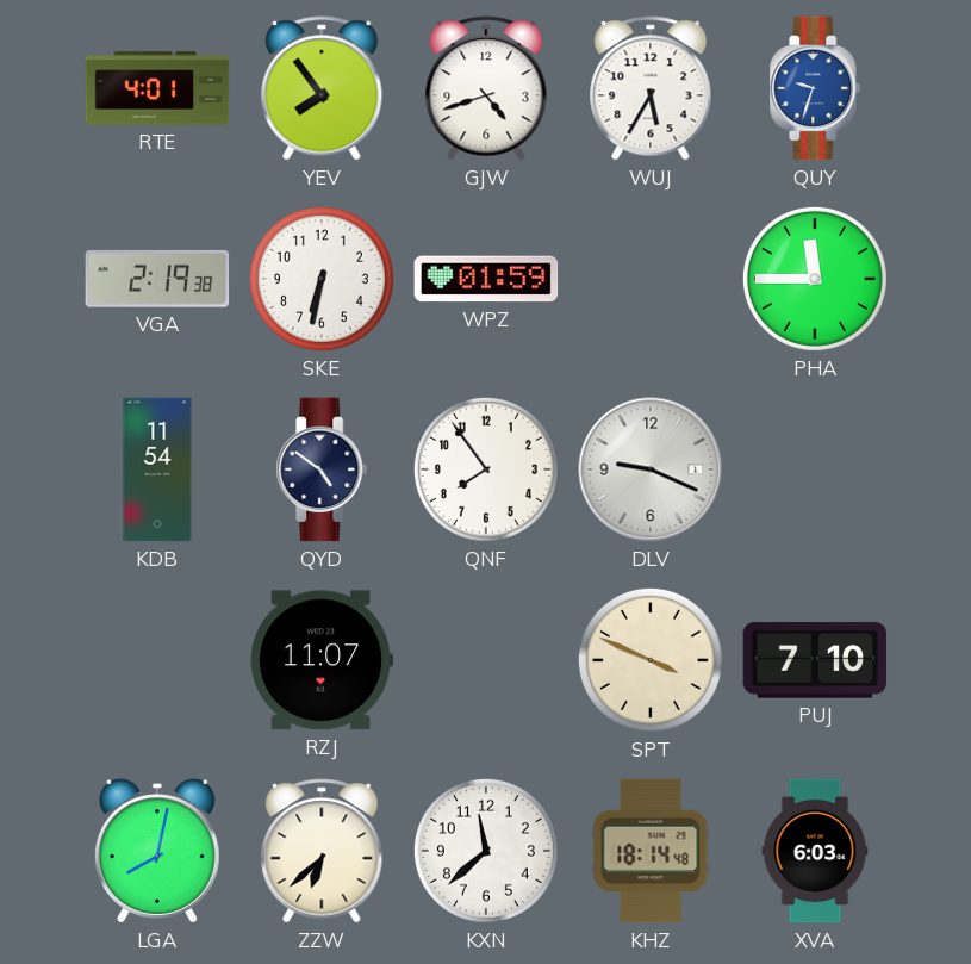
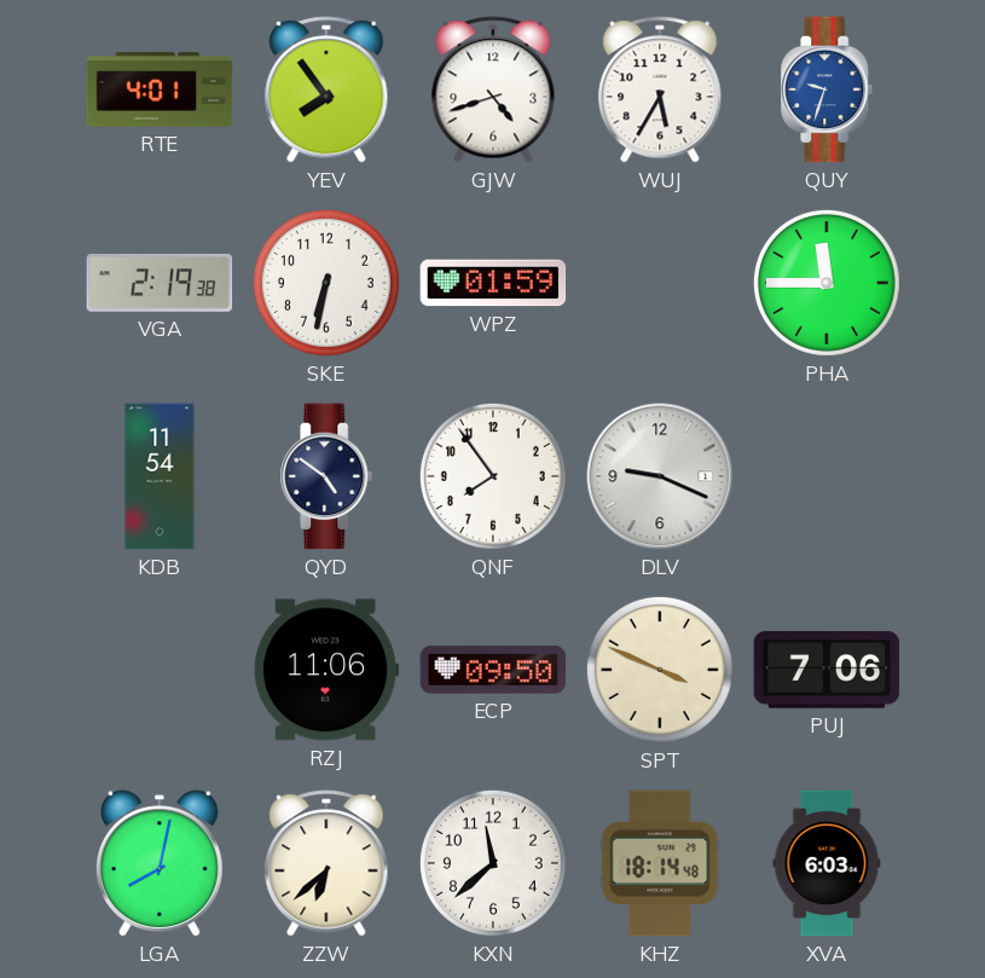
RZJ: 11:07 -> 11:06 (326, 670)
ECP: none -> 09:50 (493, 670)
PUJ: 7:10 -> 7:06 (827, 670)
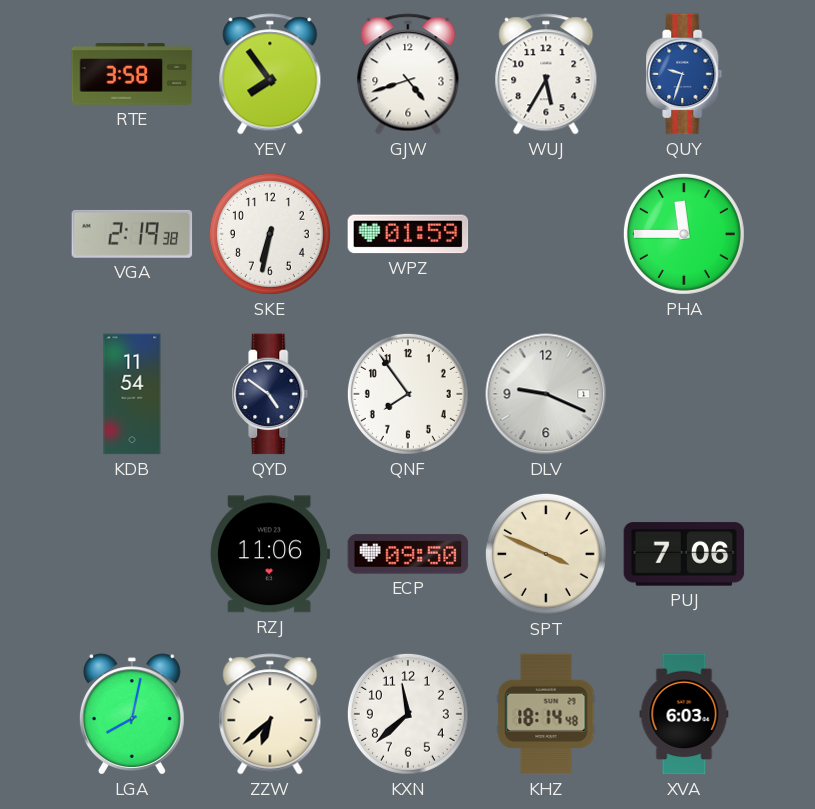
RTE: 4:01 -> 3:58 (132, 75)
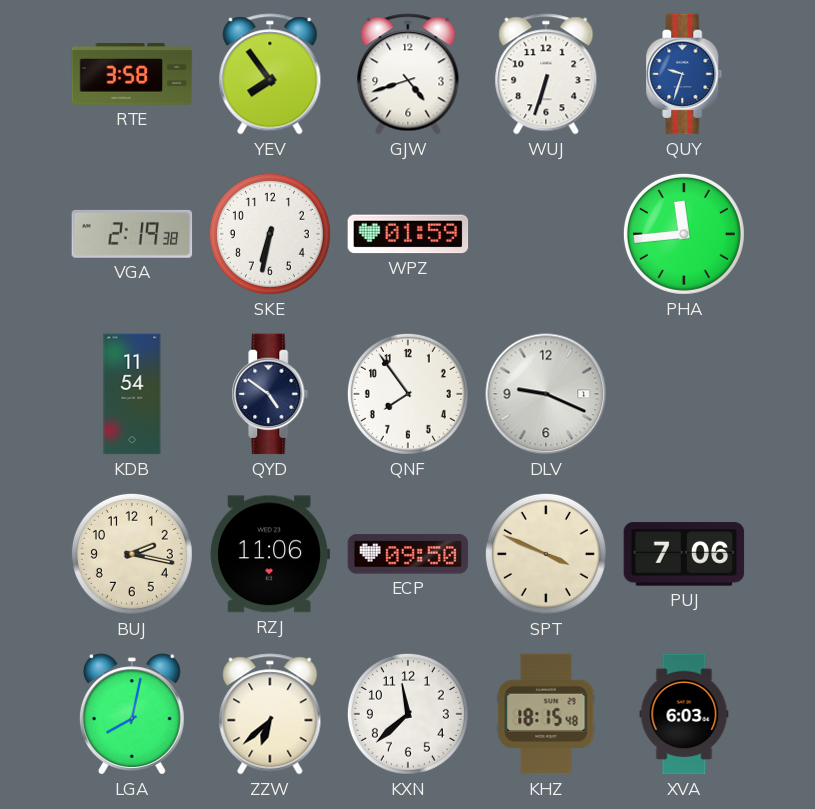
WUJ: 5:35 -> 6:33 (546, 74)
PHA: 11:45 -> 11:44 (684, 234)
BUJ: none -> 2:17 (132, 554)
KHZ: 18:14 -> 18:15 (546, 714)
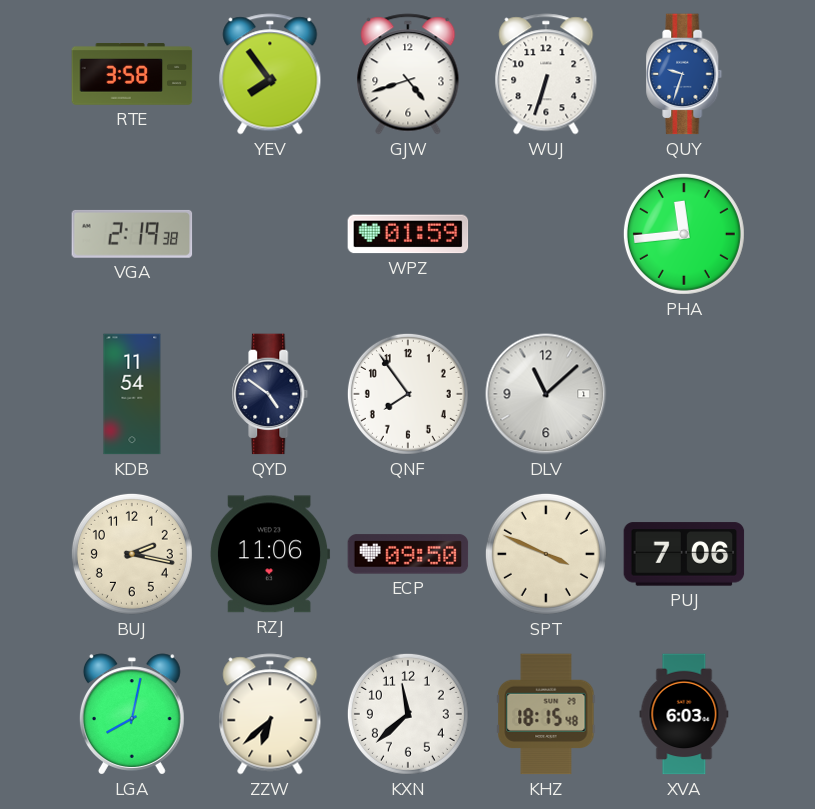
SKE: 6:32 -> none (270, 234)
DLV: 9:19 -> 11:08 (546, 394)
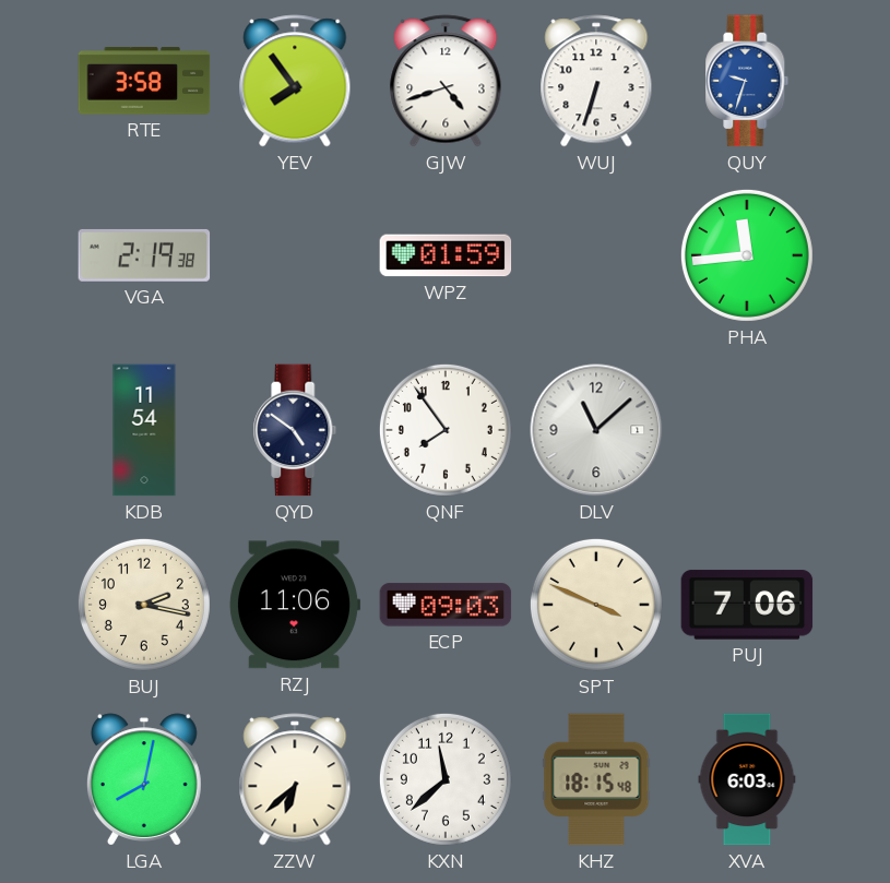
ECP: 09:50 -> 09:03 (446, 605)
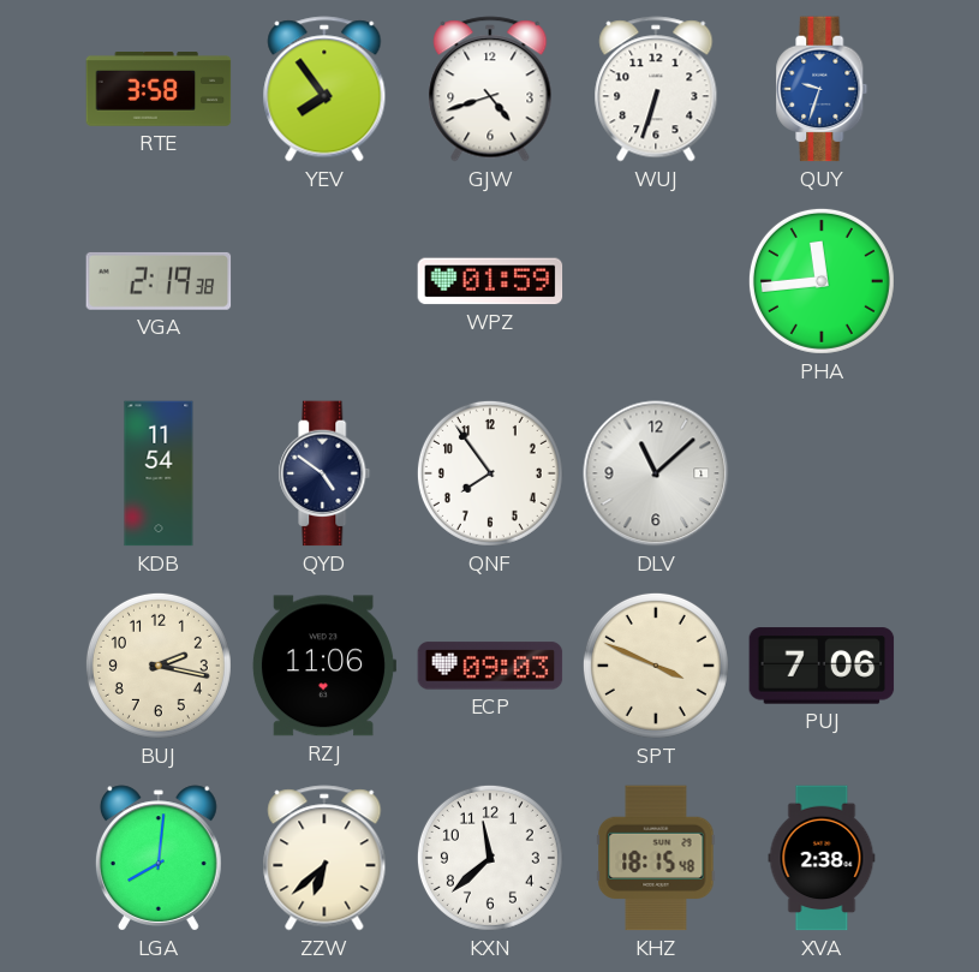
LGA: 8:02 -> 8:01 (159, 858)
XVA: 6:03 -> 2:38 (822, 858)
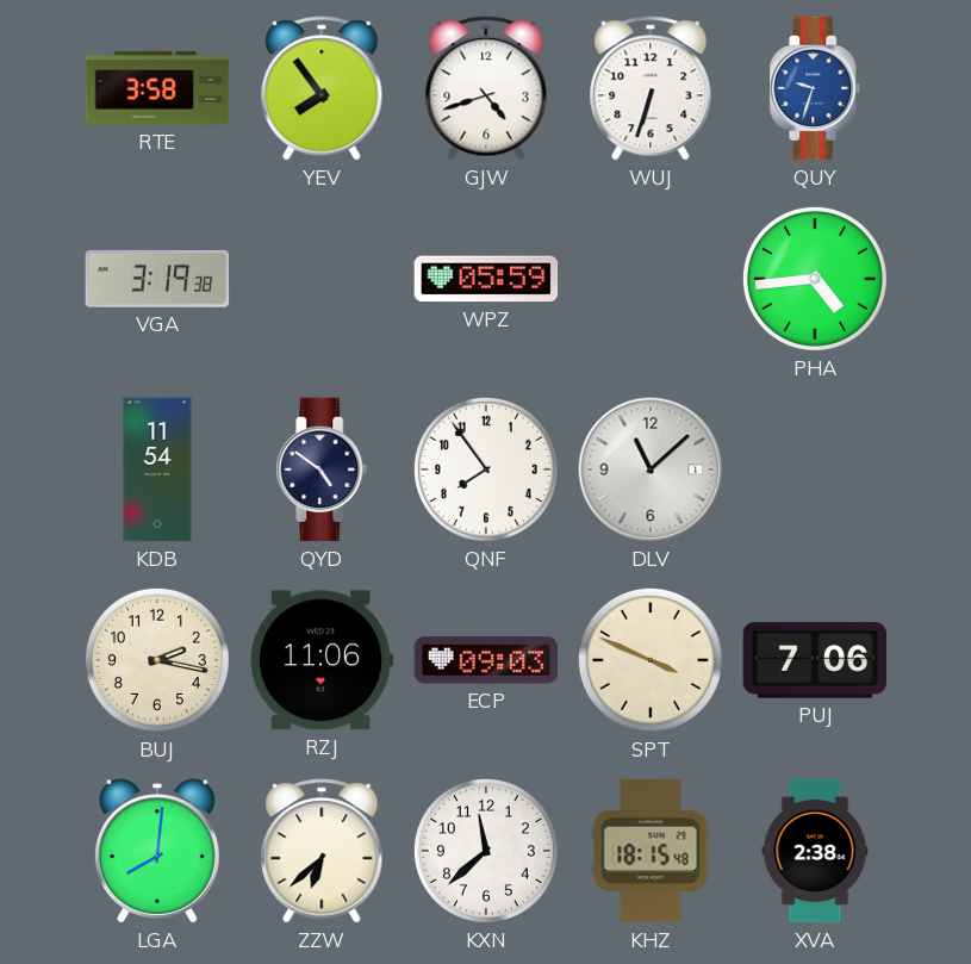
VGA: 2:19 -> 3:19 (157, 279)
WPZ: 01:59 -> 05:59 (486, 279)
PHA: 11:44 -> 4:44 (815, 279)
